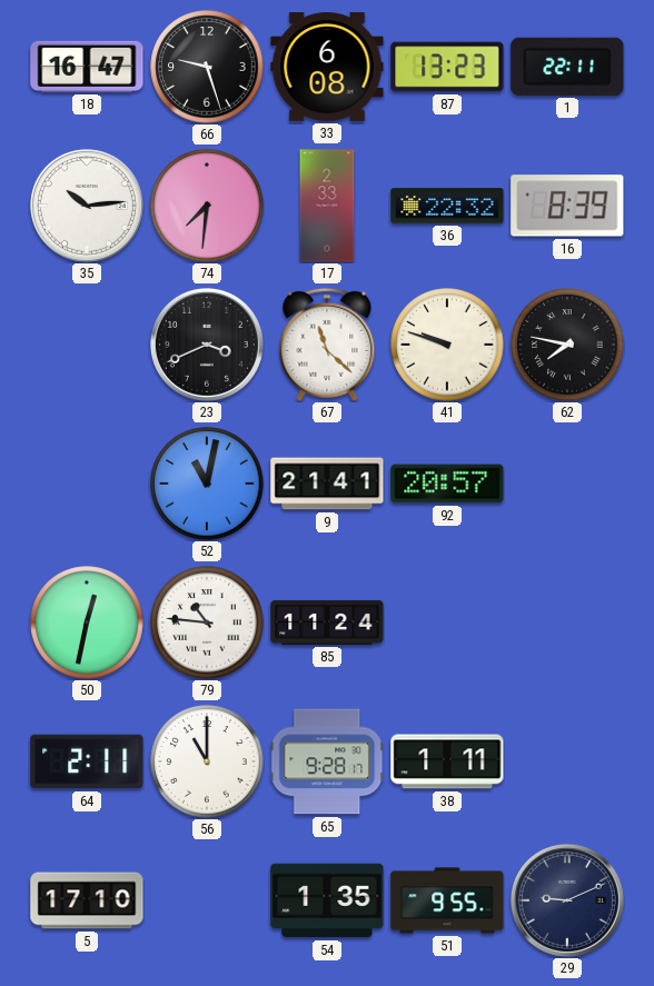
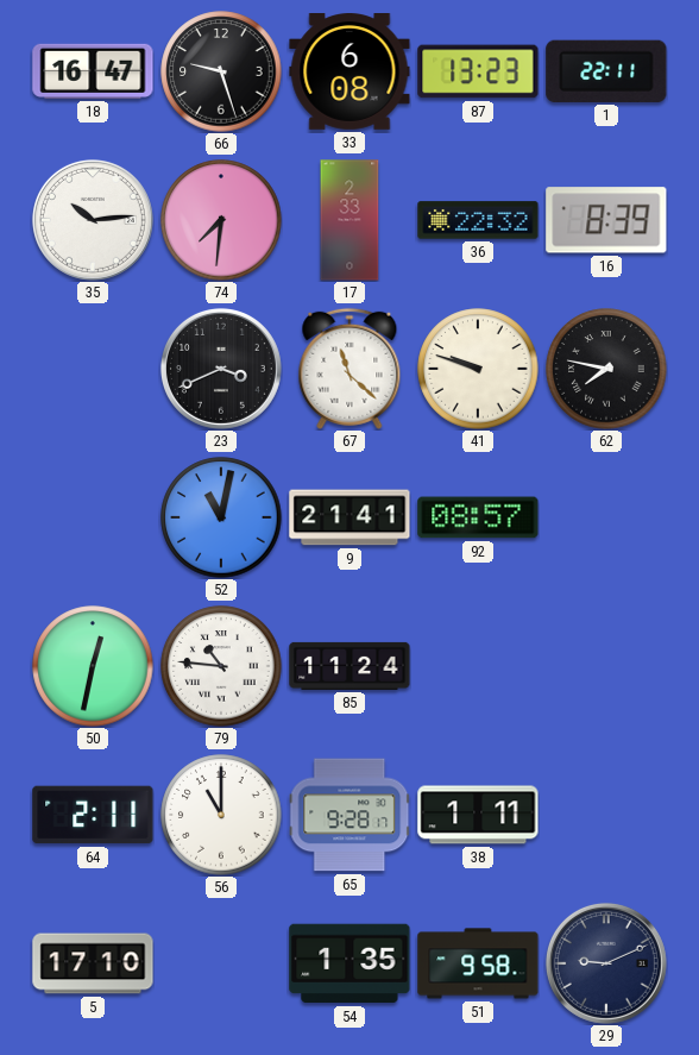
92: 20:57 -> 08:57 (478, 517)
51: 9:55 -> 9:58 (478, 963)
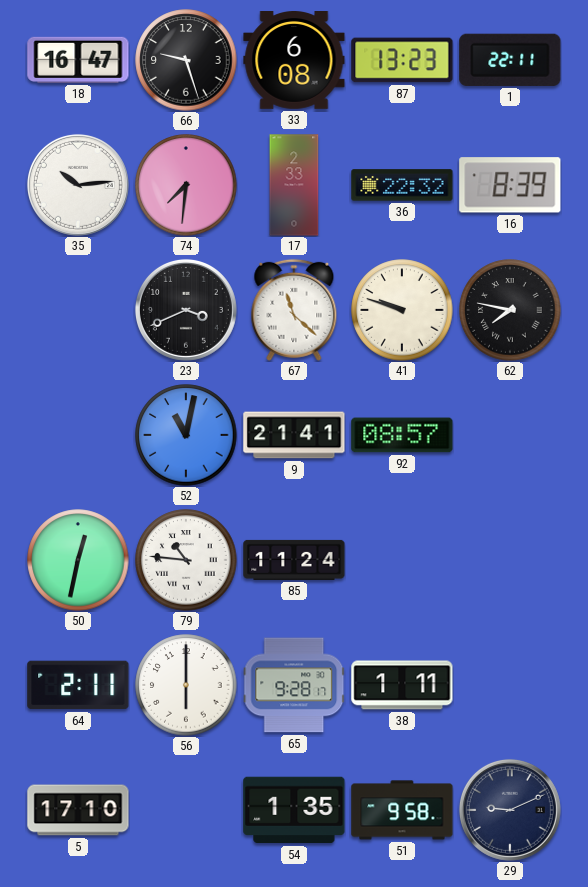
56: 11:00 -> 6:00 (186, 685)
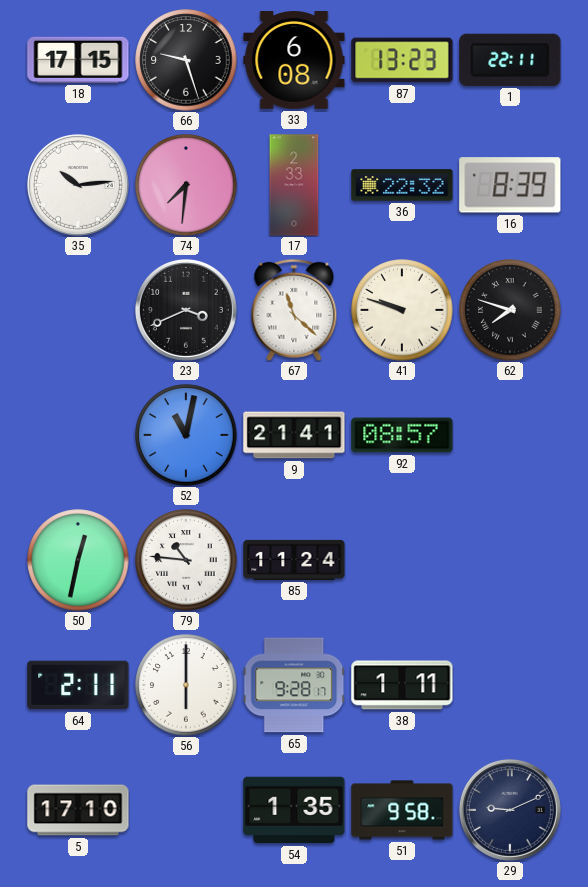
18: 16:47 -> 17:15 (78, 60)
62: 7:47 -> 7:48 (510, 310)
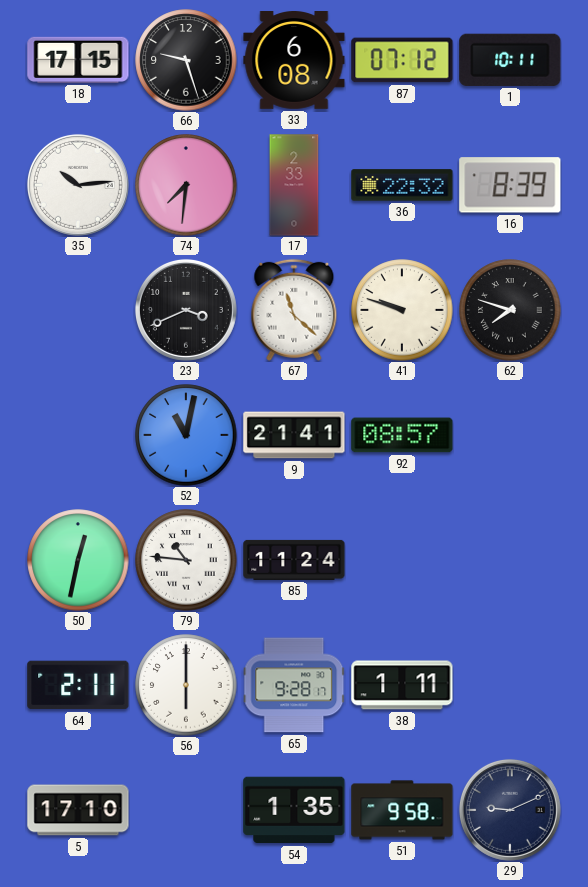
87: 13:23 -> 07:12 (402, 60)
1: 22:11 -> 10:11 (510, 60)
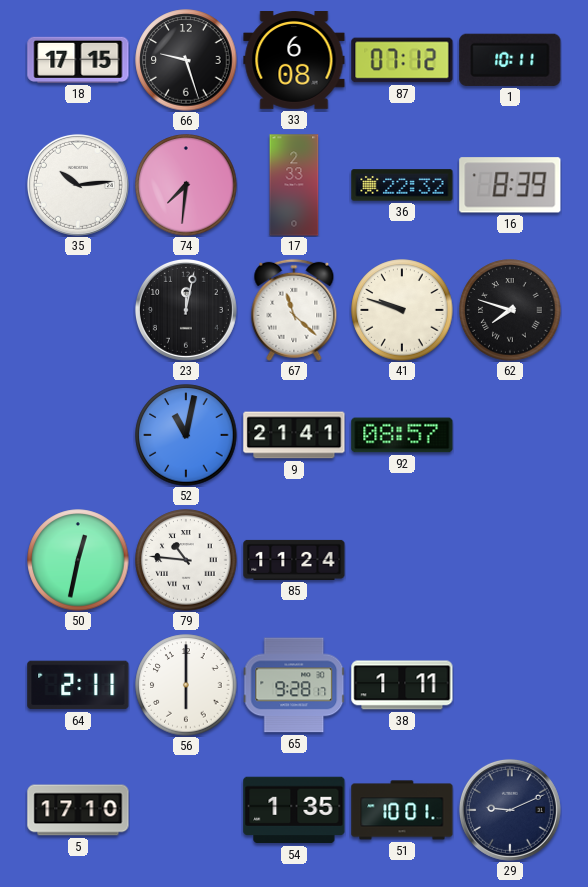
23: 3:41 -> 12:02 (186, 310)
51: 9:58 -> 10:01 (402, 810)
